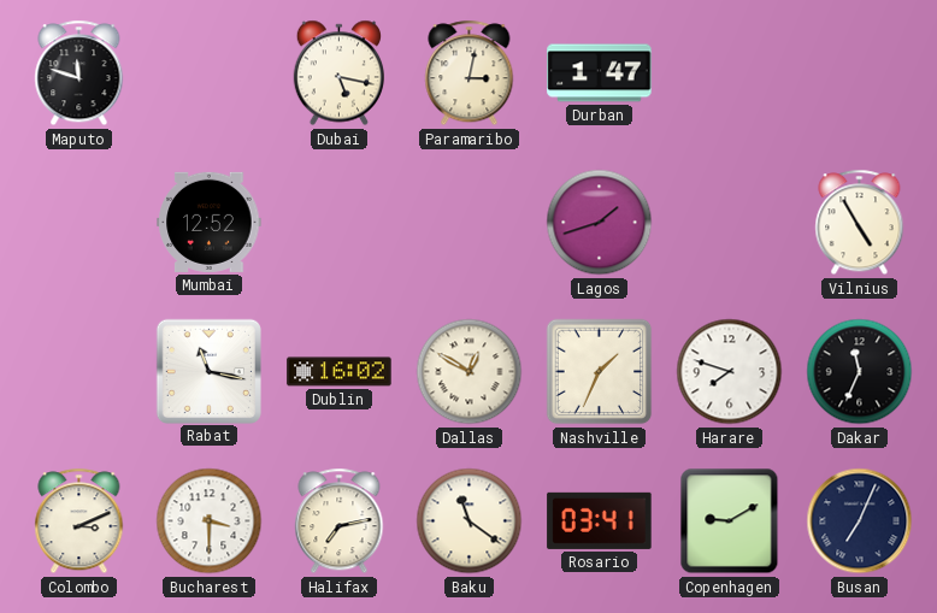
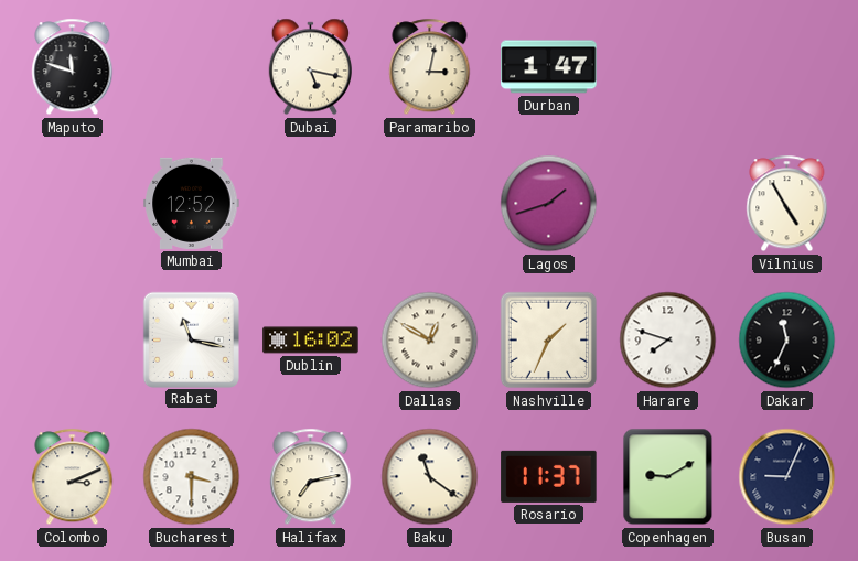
Rosario: 03:41 -> 11:37 (549, 476)
Busan: 7:04 -> 9:04 (787, 477)
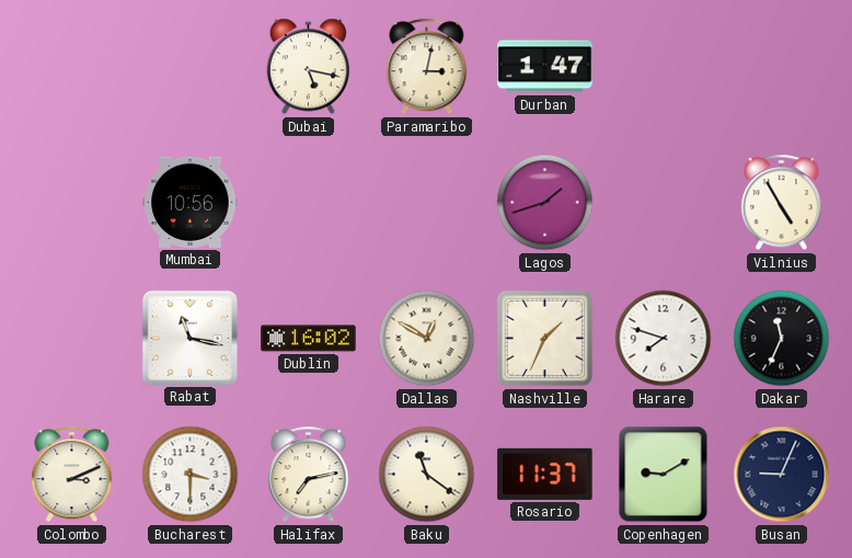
Maputo: 11:48 -> none (73, 67)
Mumbai: 12:52 -> 10:56 (191, 202)
